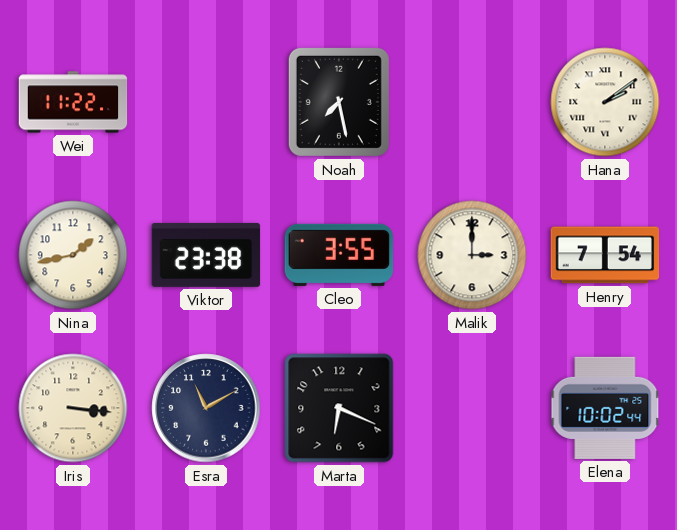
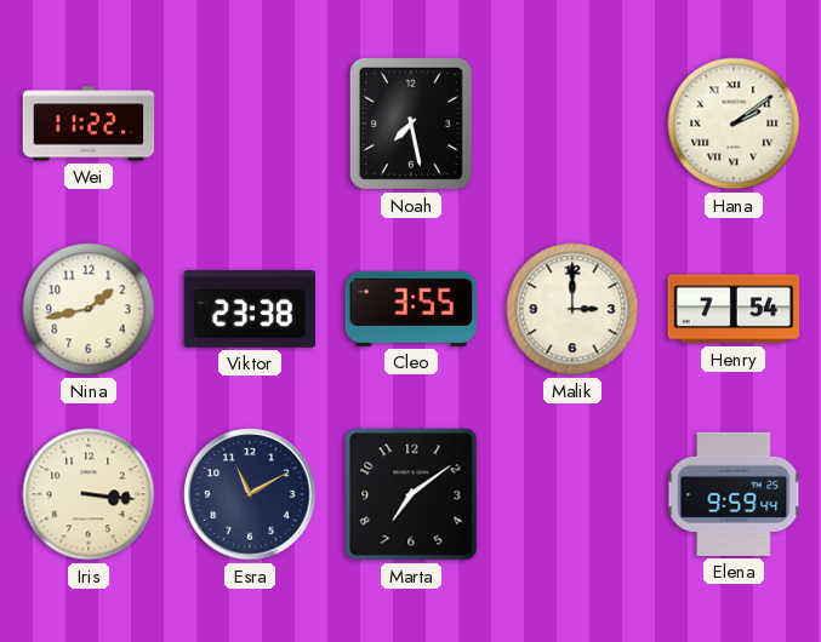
Marta: 6:19 -> 7:09 (411, 494)
Elena: 10:02 -> 9:59 (734, 494)
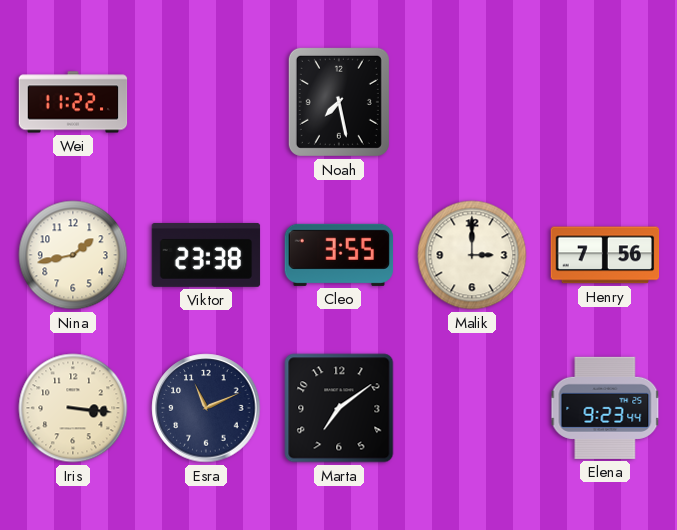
Hana: 2:09 -> none (734, 124)
Henry: 7:54 -> 7:56 (605, 255)
Esra: 11:10 -> 11:11 (206, 408)
Elena: 9:59 -> 9:23 (605, 408)
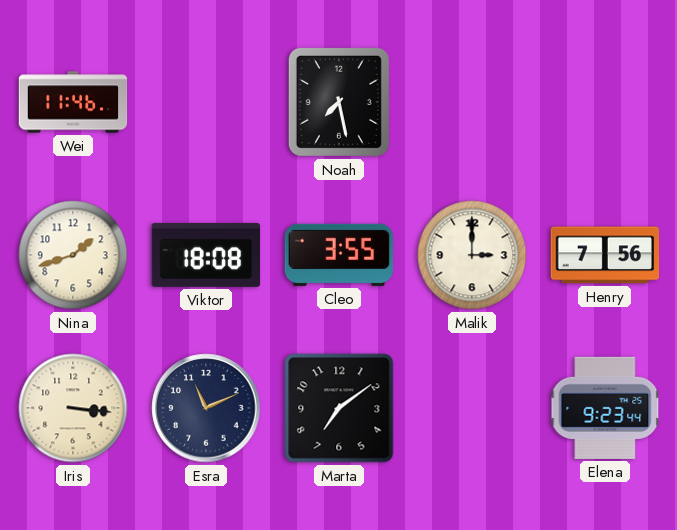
Wei: 11:22 -> 11:46 (73, 102)
Nina: 1:43 -> 1:42 (73, 255)
Viktor: 23:38 -> 18:08 (206, 255)
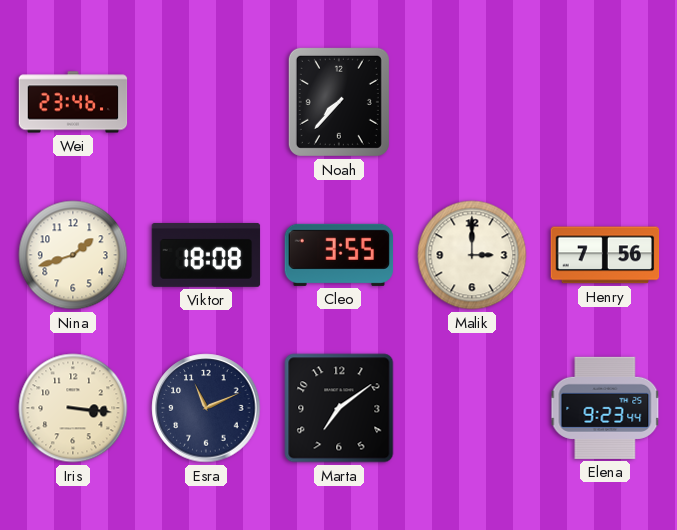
Wei: 11:46 -> 23:46 (73, 102)
Noah: 7:28 -> 7:37 (339, 102)
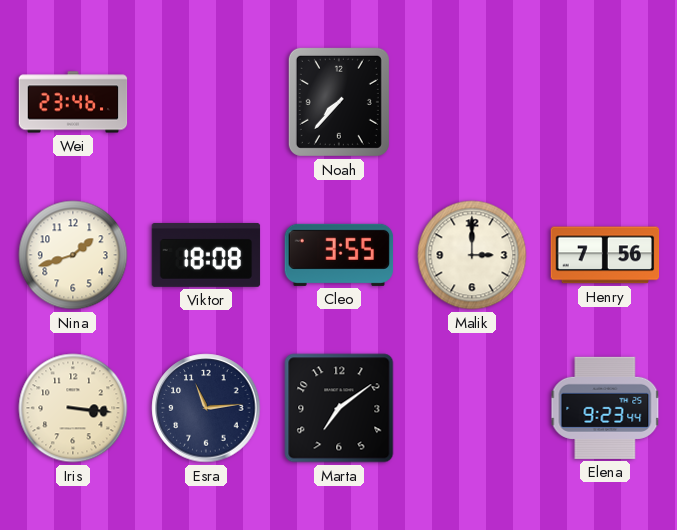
Esra: 11:11 -> 11:14 (206, 408)
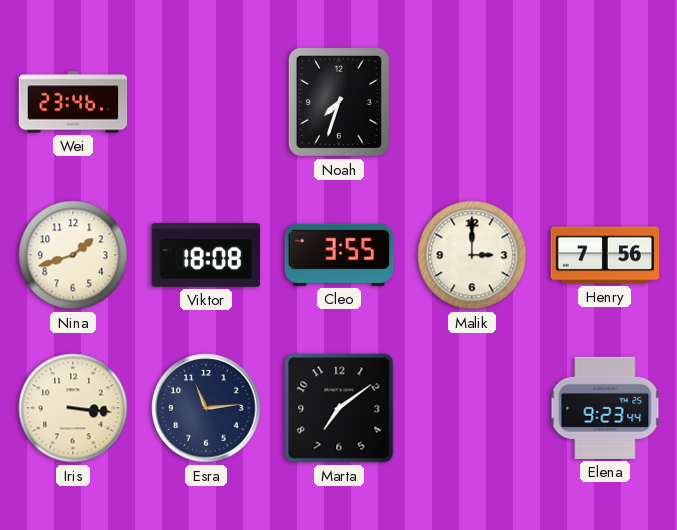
Noah: 7:37 -> 7:33 (339, 102)
